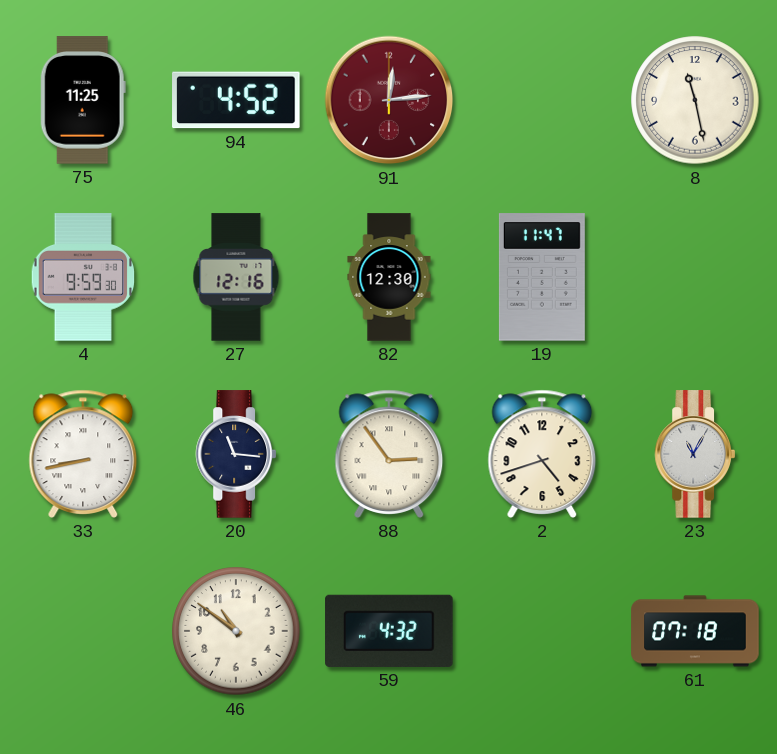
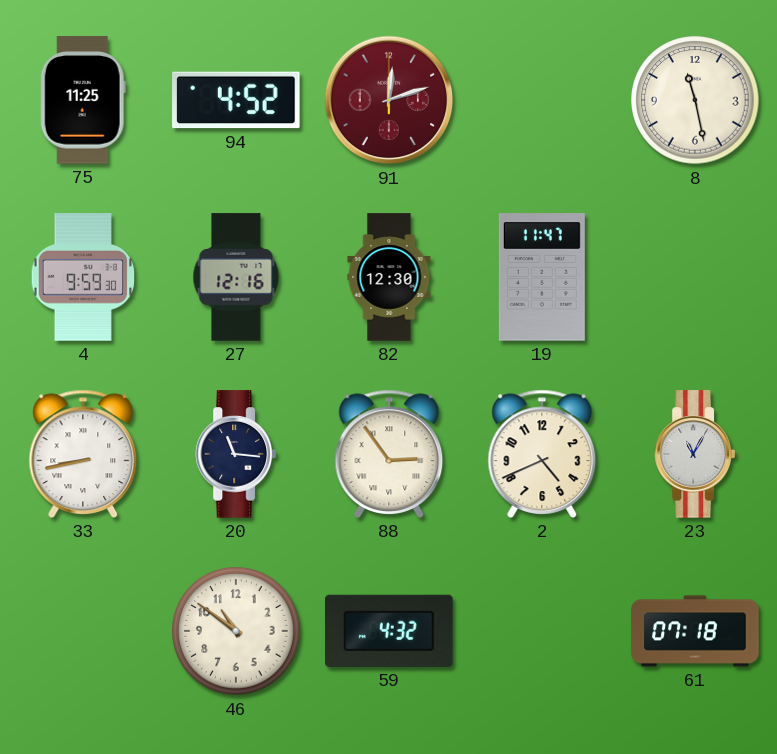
91: 12:14 -> 12:12 (389, 100)
2: 4:42 -> 4:41 (542, 454)
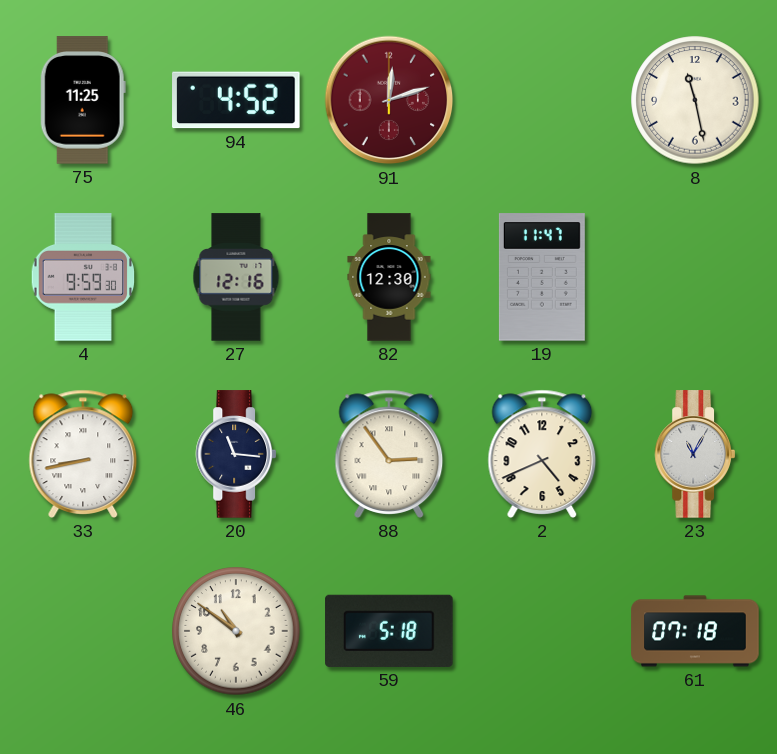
59: 4:32 -> 5:18 (389, 631)
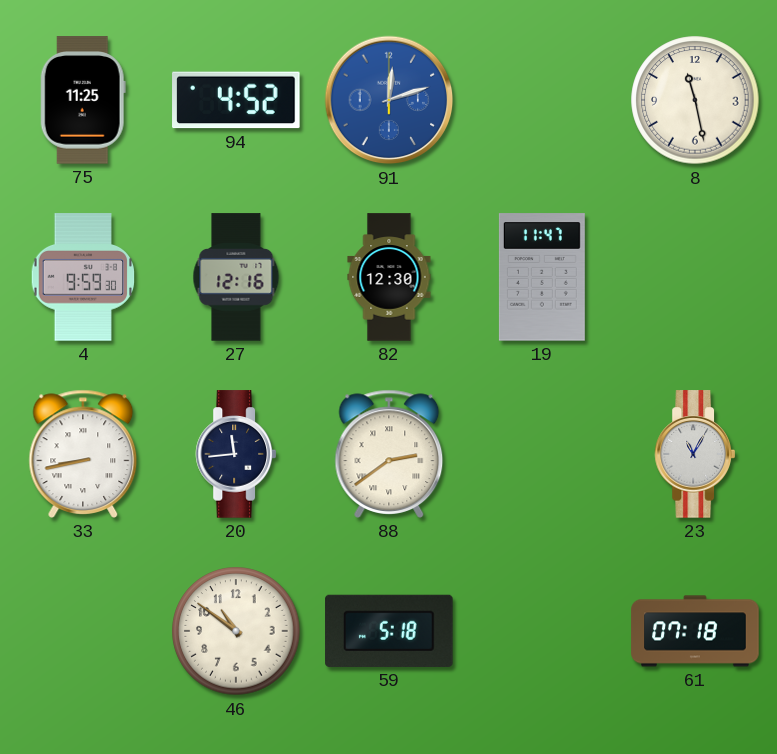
91 dial: burgundy -> blue (389, 100)
20: 11:16 -> 11:44 (235, 454)
88: 2:54 -> 2:39 (389, 454)
2: 4:41 -> none (542, 454)
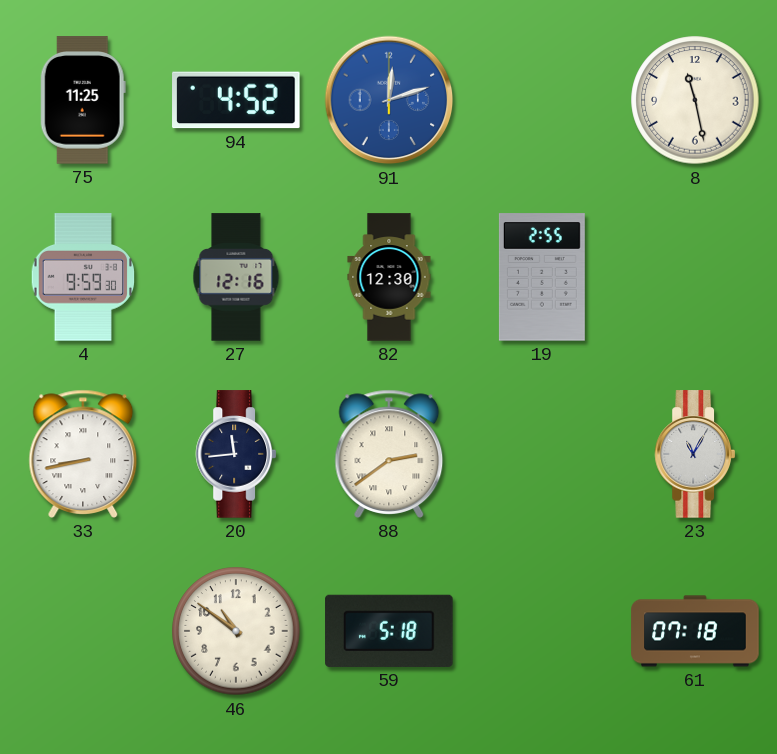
19: 11:47 -> 2:55 (542, 277)
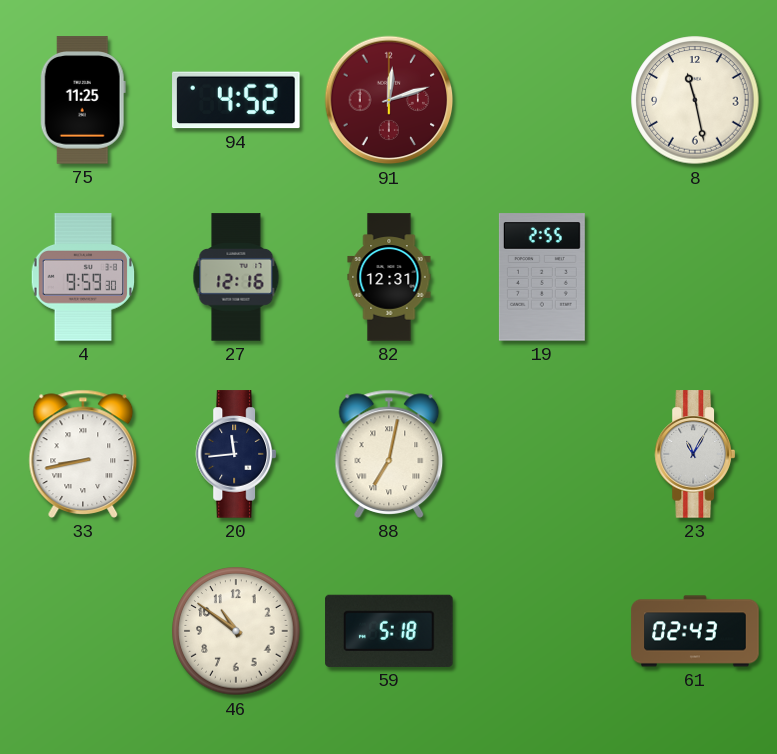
91 dial: blue -> burgundy (389, 100)
82: 12:30 -> 12:31 (389, 277)
88: 2:39 -> 7:02 (389, 454)
61: 07:18 -> 02:43 (695, 631)
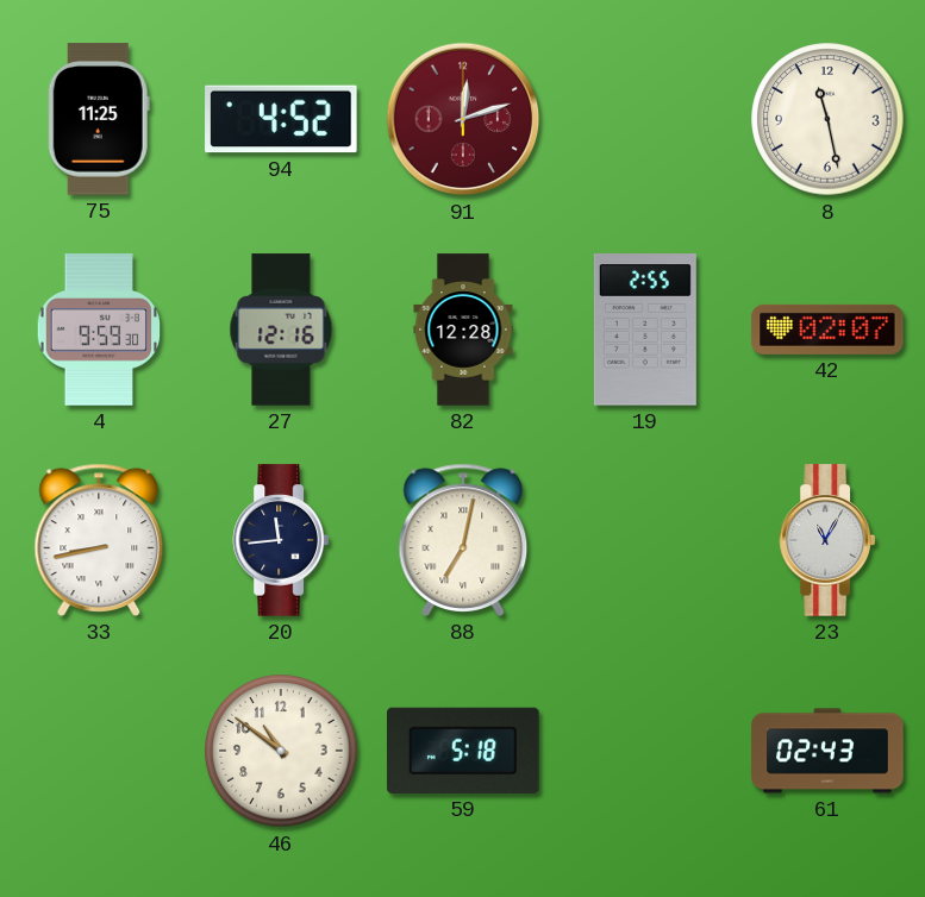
82: 12:31 -> 12:28 (463, 330)
42: none -> 02:07 (827, 330)
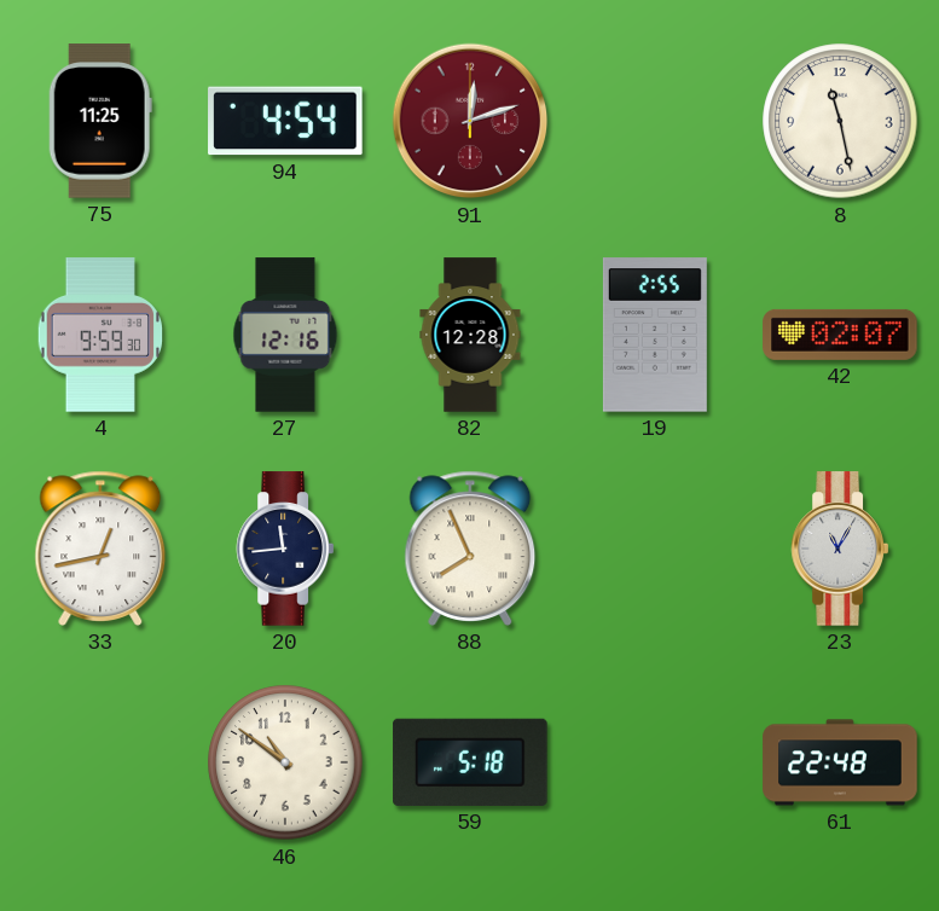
94: 4:52 -> 4:54 (285, 121)
33: 8:43 -> 12:43 (100, 549)
88: 7:02 -> 7:56 (470, 549)
61: 02:43 -> 22:48 (840, 762)
